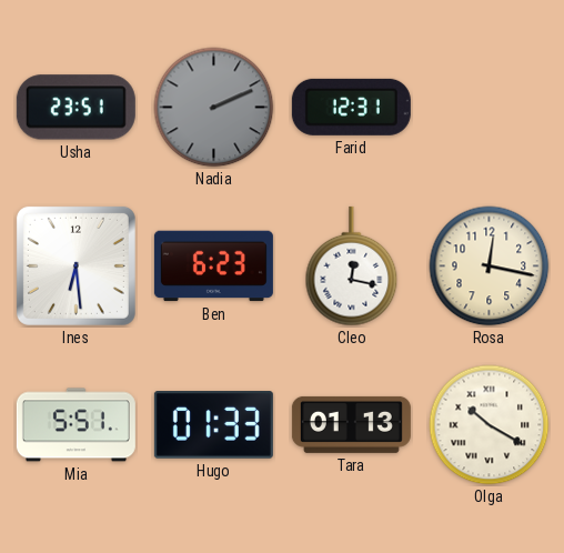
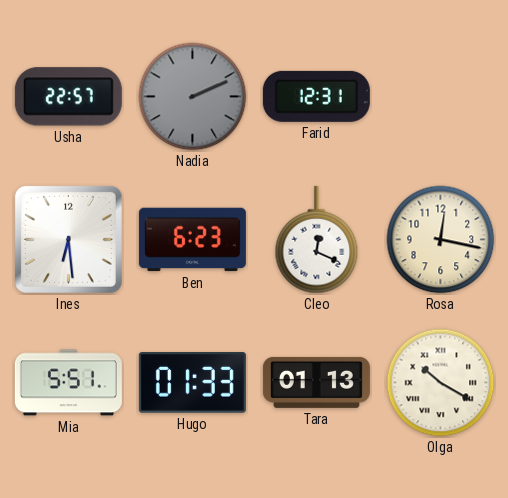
Usha: 23:51 -> 22:57 (68, 97)
Cleo: 12:17 -> 12:19 (317, 240)
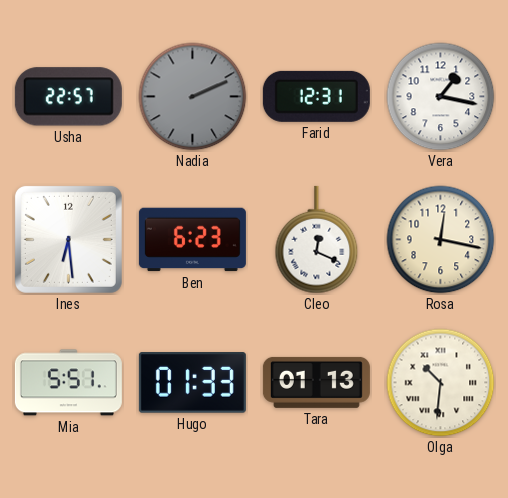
Vera: none -> 1:17 (441, 97)
Olga: 10:20 -> 10:31 (441, 383)
